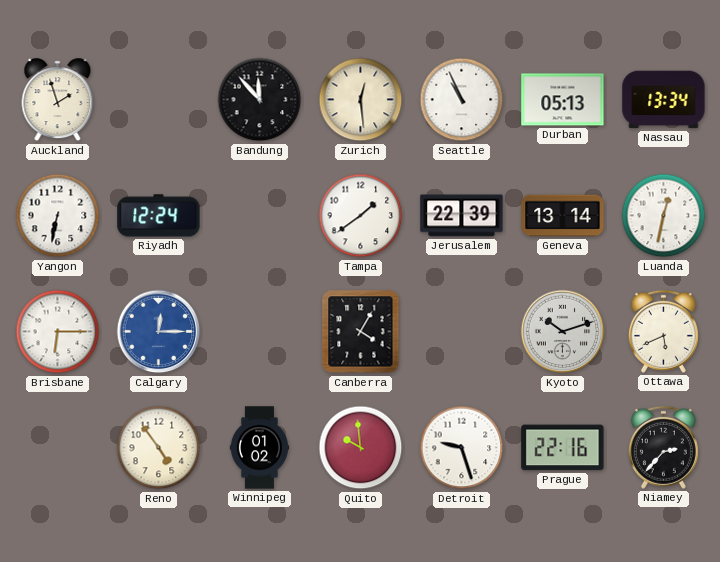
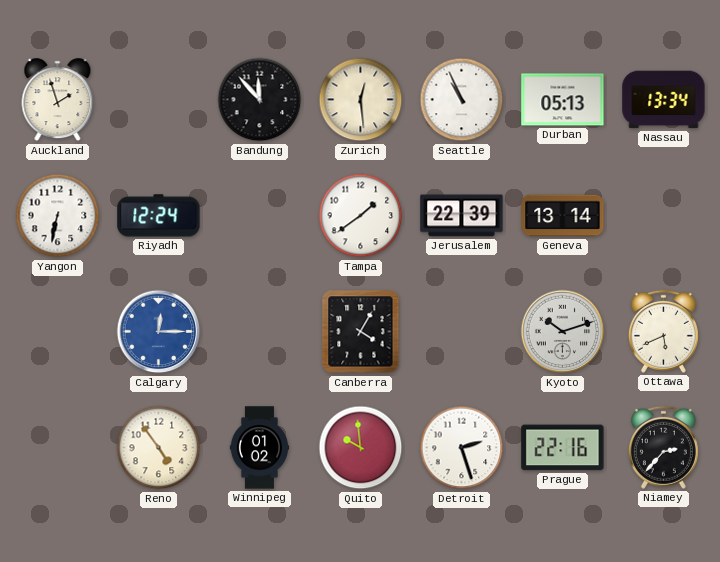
Luanda: 12:32 -> none (664, 216)
Brisbane: 6:15 -> none (58, 332)
Detroit: 9:27 -> 2:27 (462, 448)
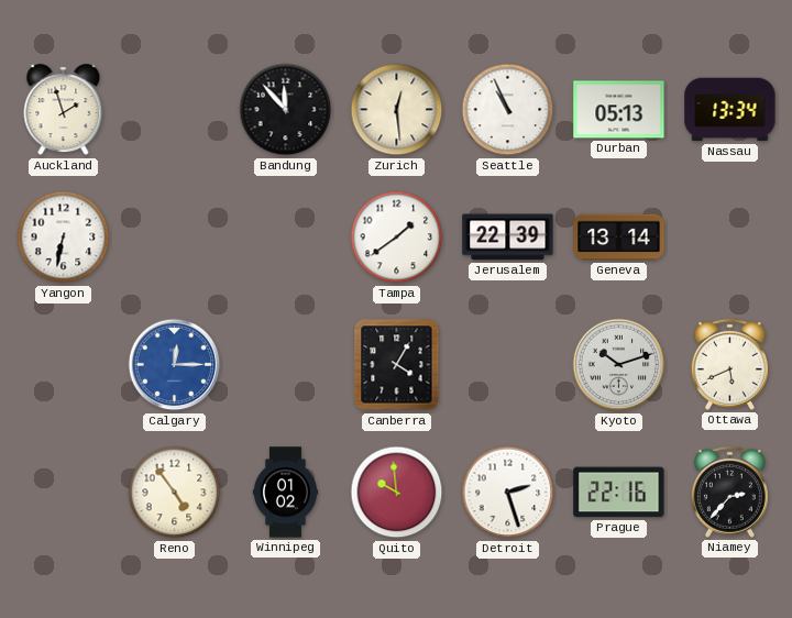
Riyadh: 12:24 -> none (159, 216)
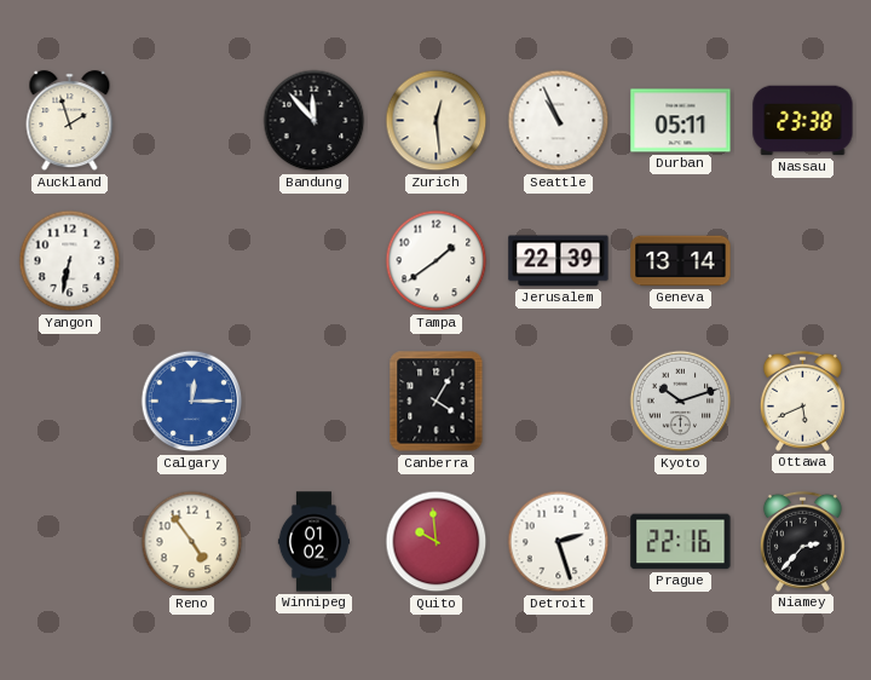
Durban: 05:13 -> 05:11 (681, 121)
Nassau: 13:34 -> 23:38 (803, 121)
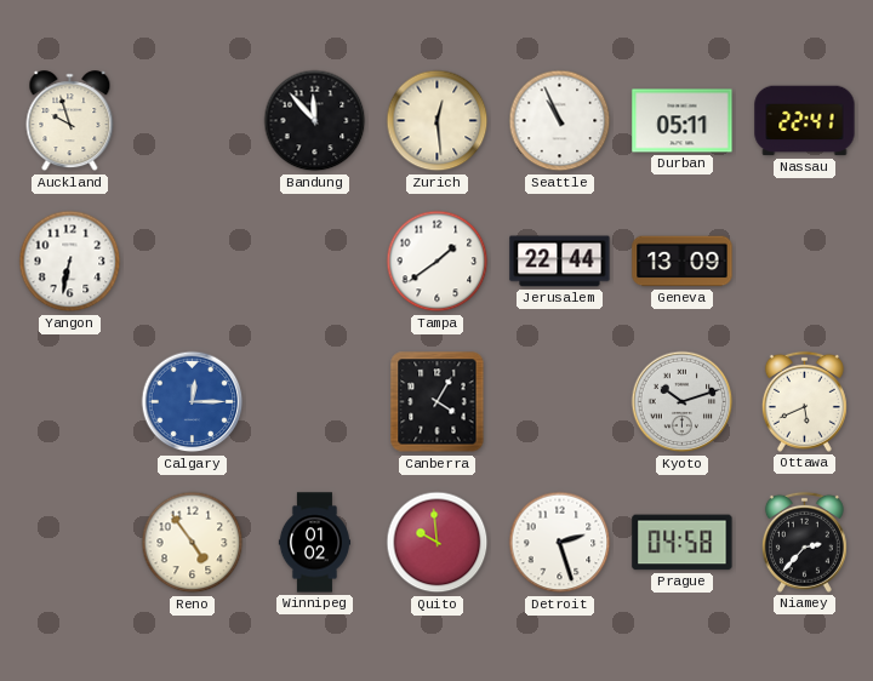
Auckland: 1:57 -> 9:57 (70, 121)
Nassau: 23:38 -> 22:41 (805, 121)
Jerusalem: 22:39 -> 22:44 (560, 262)
Geneva: 13:14 -> 13:09 (683, 262)
Prague: 22:16 -> 04:58 (683, 543)
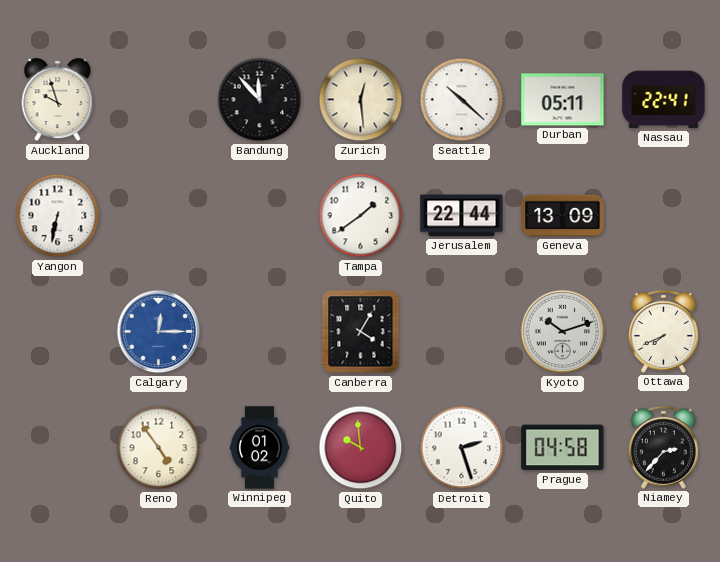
Seattle: 10:56 -> 10:22 (462, 100)
Ottawa: 5:41 -> 7:41 (663, 331)
